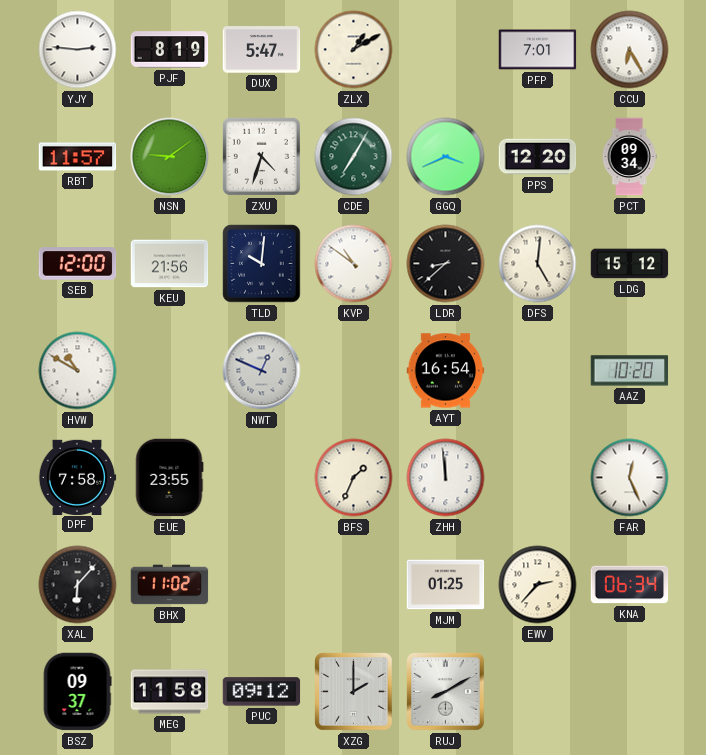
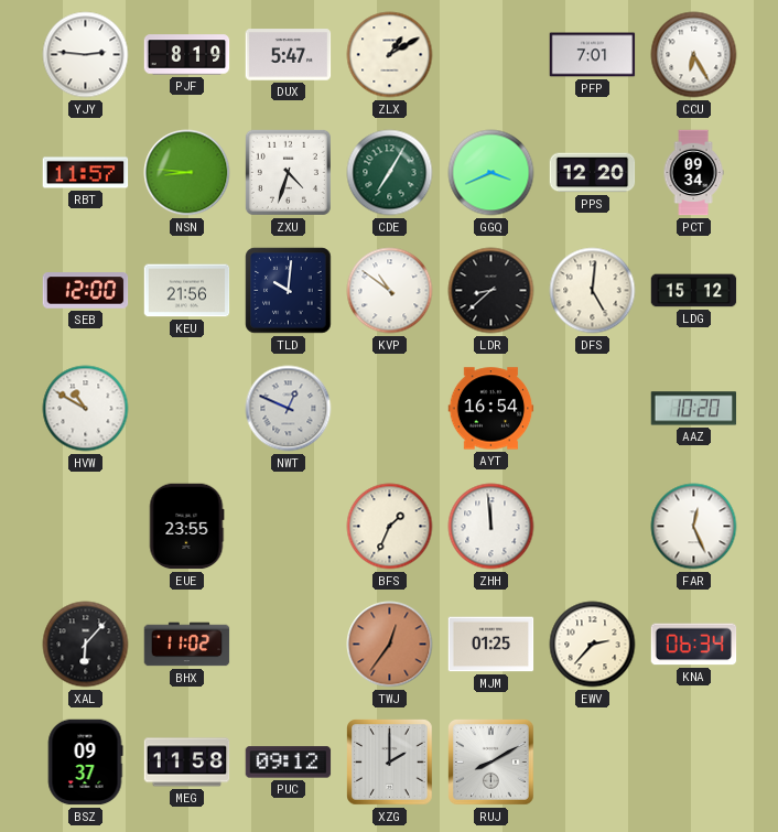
NSN: 9:09 -> 8:46 (187, 173)
DPF: 7:58 -> none (77, 477)
TWJ: none -> 12:36 (390, 645)
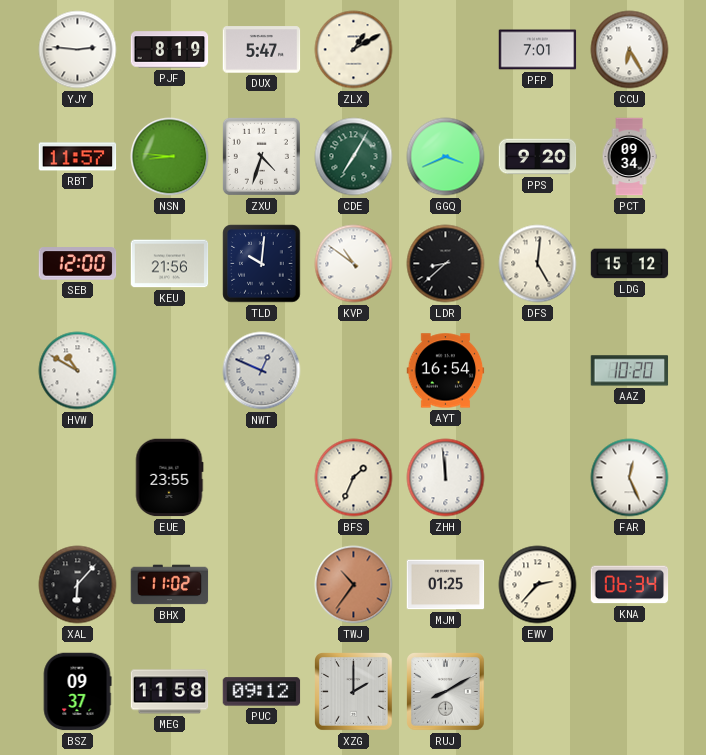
PPS: 12:20 -> 9:20 (538, 157)
TWJ: 12:36 -> 10:36 (354, 585)
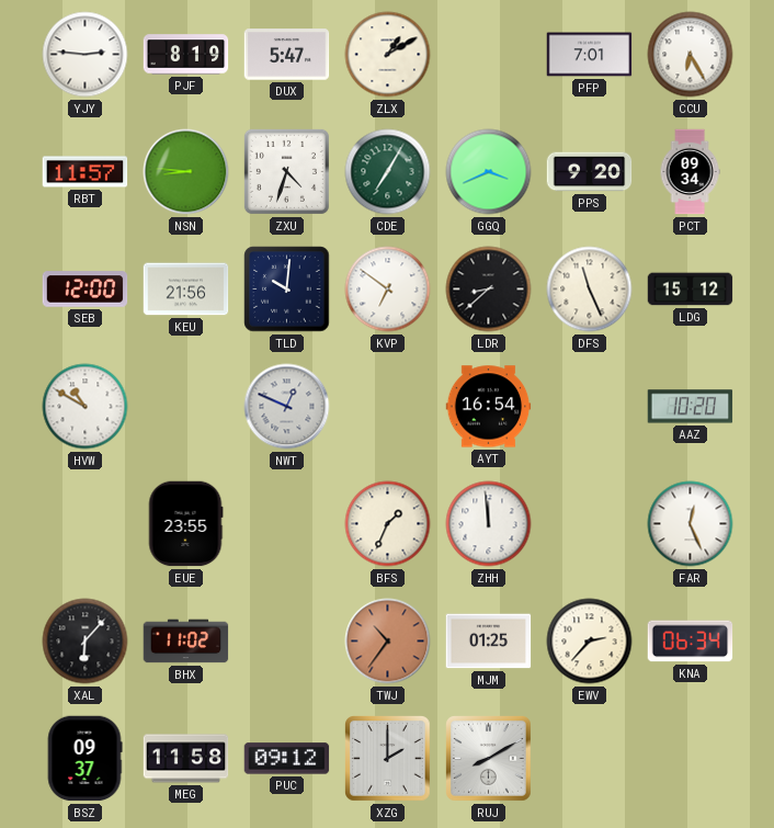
KVP: 10:51 -> 6:51 (388, 290)
DFS: 5:01 -> 11:26 (590, 290)
